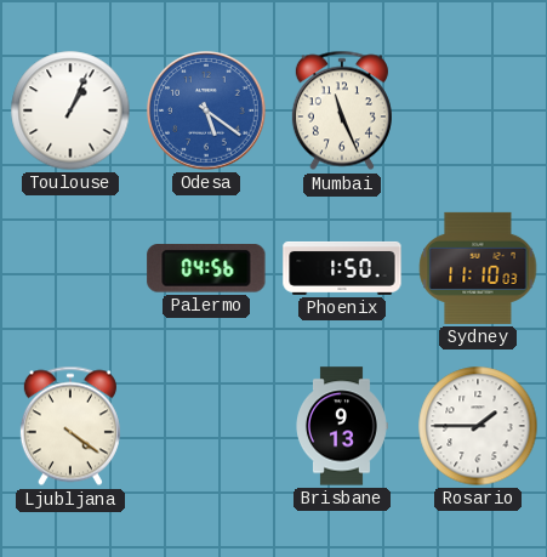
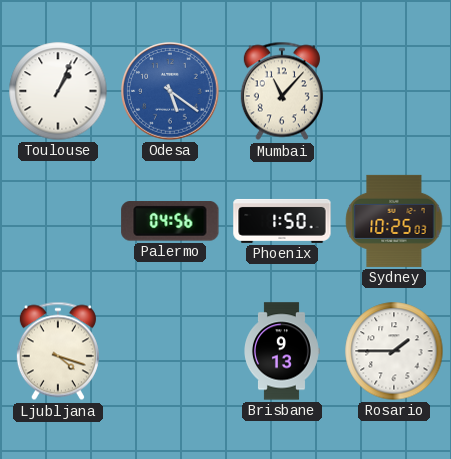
Mumbai: 11:26 -> 11:07 (282, 91)
Sydney: 11:10 -> 10:25 (394, 221)
Ljubljana: 4:21 -> 4:18 (58, 351)
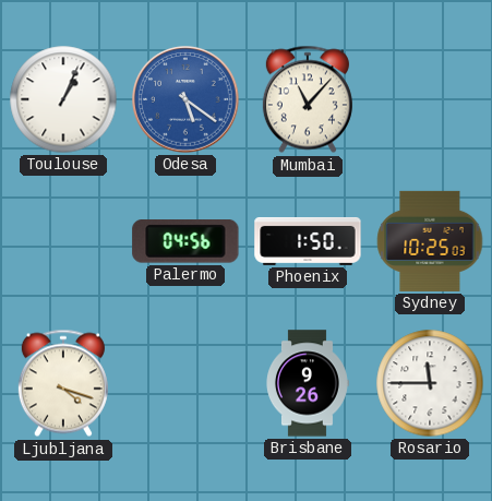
Brisbane: 9:13 -> 9:26 (308, 383)
Rosario: 1:45 -> 11:45 (430, 383)
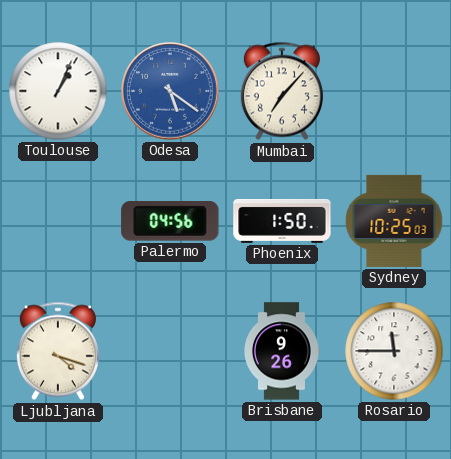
Mumbai: 11:07 -> 7:07 (282, 91)
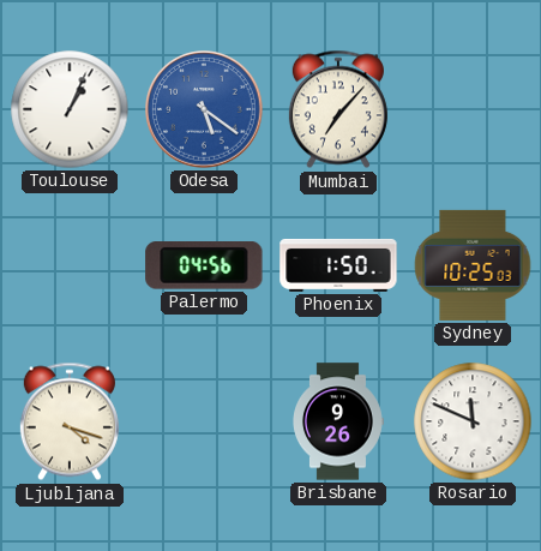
Rosario: 11:45 -> 11:49 (473, 421)
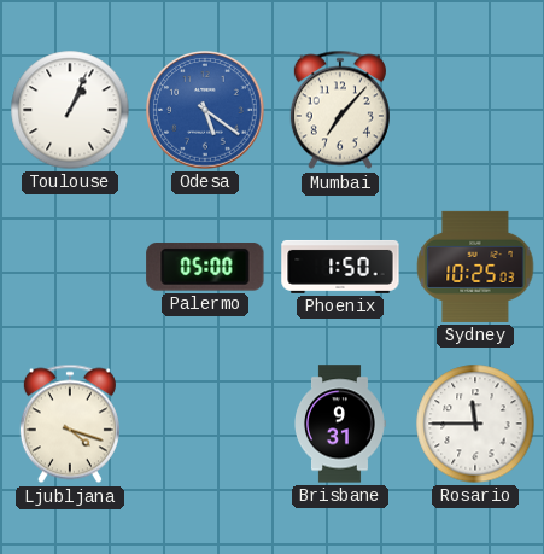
Palermo: 04:56 -> 05:00 (205, 268)
Brisbane: 9:26 -> 9:31 (340, 424)
Rosario: 11:49 -> 11:45 (475, 424)
